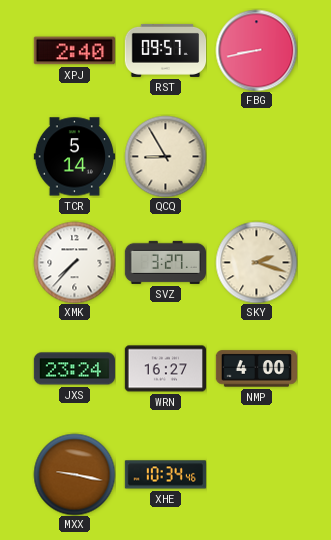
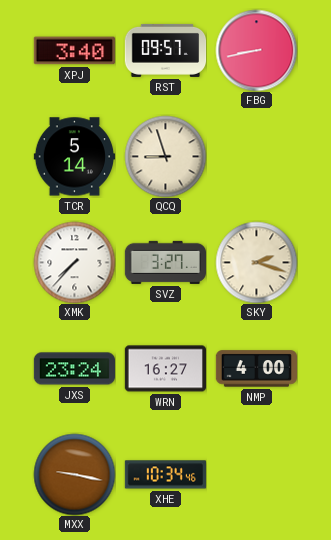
XPJ: 2:40 -> 3:40 (74, 51)
QCQ: 8:55 -> 8:57 (165, 156)
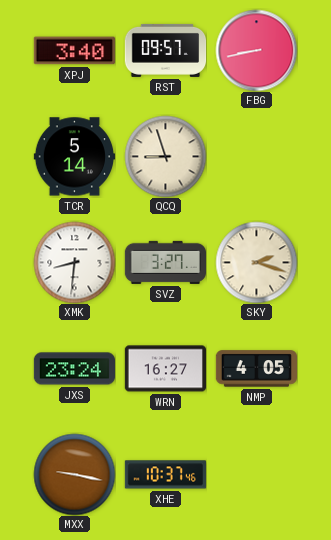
XMK: 7:37 -> 8:31 (74, 262)
NMP: 4:00 -> 4:05 (256, 369)
XHE: 10:34 -> 10:37 (165, 475)
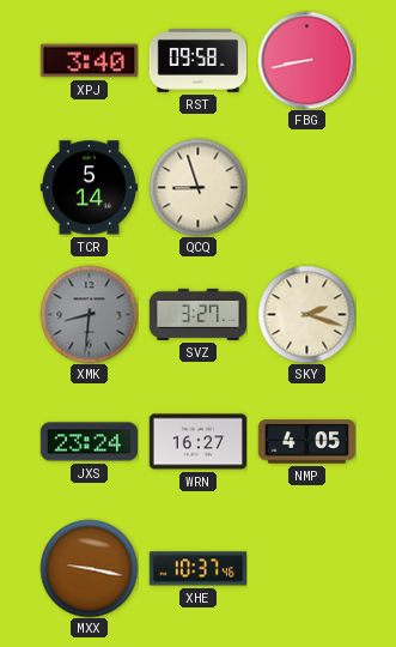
RST: 09:57 -> 09:58 (197, 60)
XMK dial: white -> grey (89, 314)
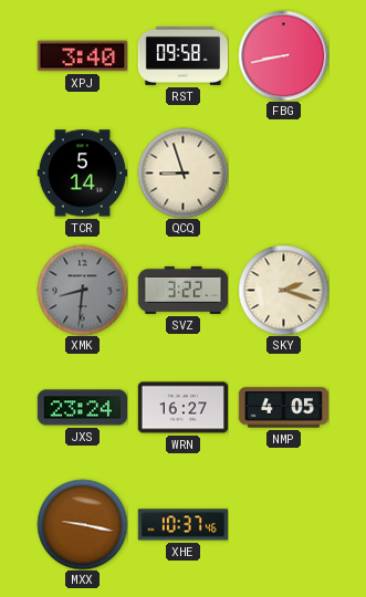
SVZ: 3:27 -> 3:22 (182, 290)
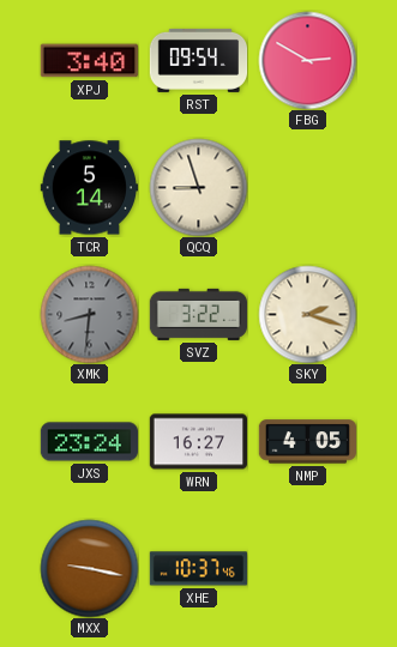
RST: 09:58 -> 09:54 (198, 60)
FBG: 8:43 -> 2:50 (307, 60)
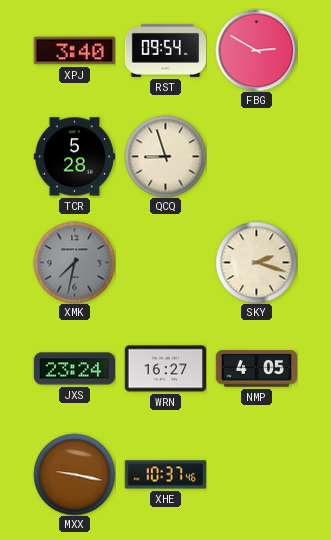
TCR: 5:14 -> 5:28 (74, 157)
XMK: 8:31 -> 7:32 (74, 262)
SVZ: 3:22 -> none (198, 314)
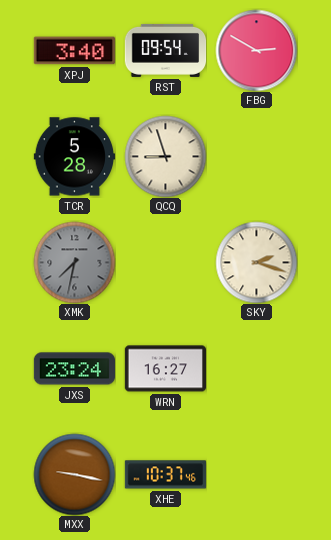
NMP: 4:05 -> none (256, 369)
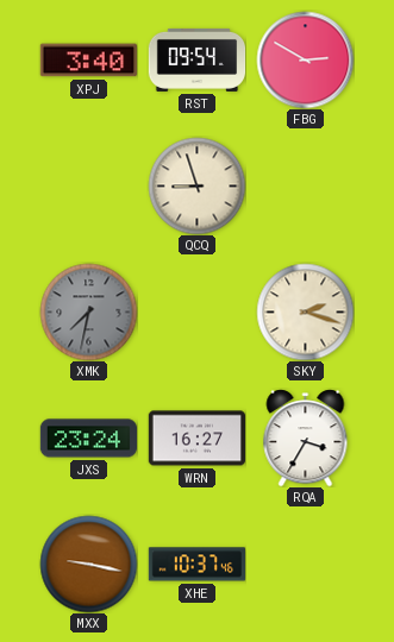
TCR: 5:28 -> none (74, 157)
RQA: none -> 3:35 (306, 438)
